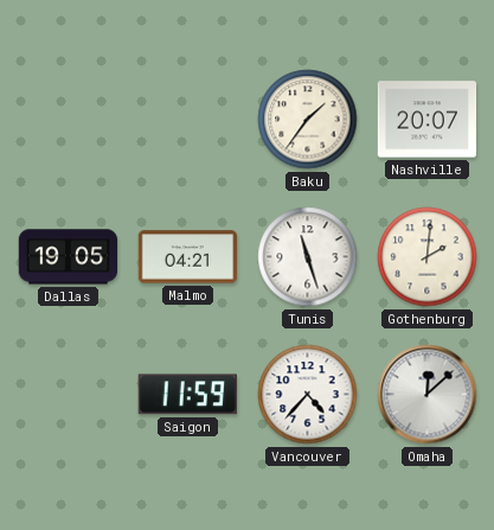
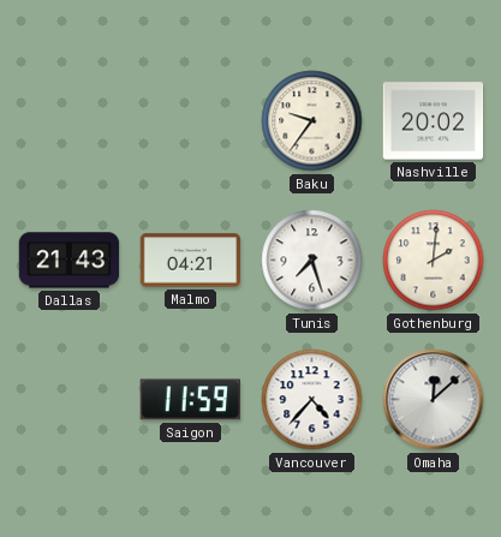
Baku: 1:36 -> 9:36 (312, 121)
Nashville: 20:07 -> 20:02 (434, 121)
Dallas: 19:05 -> 21:43 (70, 261)
Tunis: 11:27 -> 7:27 (312, 261)
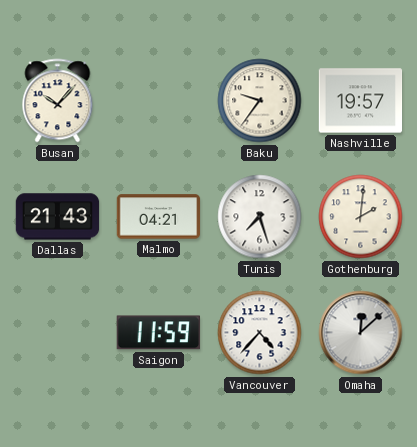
Busan: none -> 10:07 (58, 101)
Nashville: 20:02 -> 19:57 (361, 101)
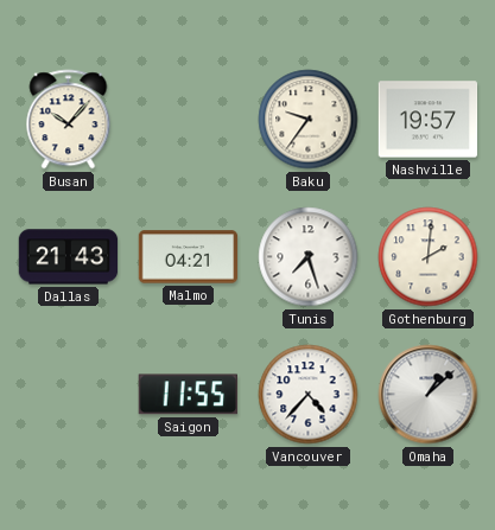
Saigon: 11:59 -> 11:55 (188, 395)
Omaha: 12:08 -> 1:08 (429, 395)
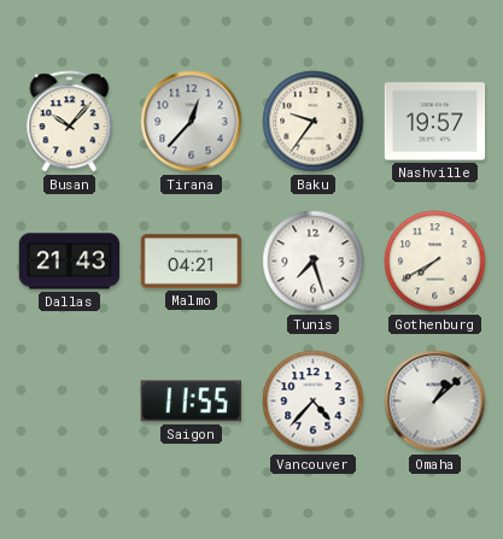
Tirana: none -> 12:37 (192, 122)
Gothenburg: 2:01 -> 7:40 (435, 262)
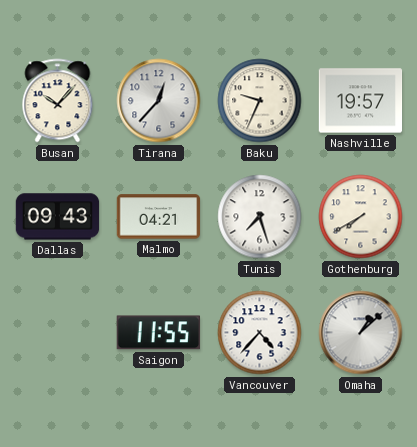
Baku: 9:36 -> 9:34 (260, 101)
Dallas: 21:43 -> 09:43 (58, 217)
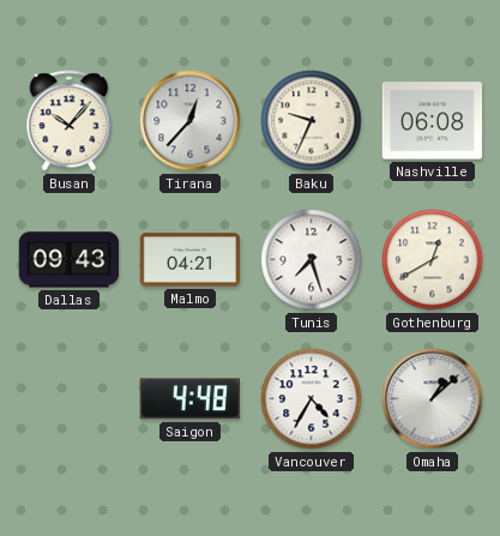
Nashville: 19:57 -> 06:08 (433, 121)
Gothenburg: 7:40 -> 12:40 (433, 260)
Saigon: 11:55 -> 4:48 (189, 399)
Vancouver: 4:37 -> 4:35 (312, 399)
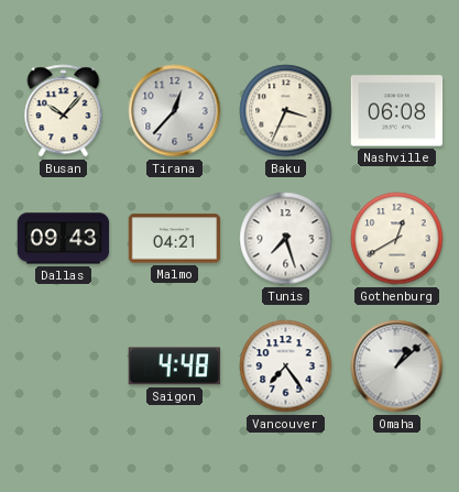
Baku: 9:34 -> 3:34 (286, 111)
Vancouver: 4:35 -> 7:24 (286, 367)
